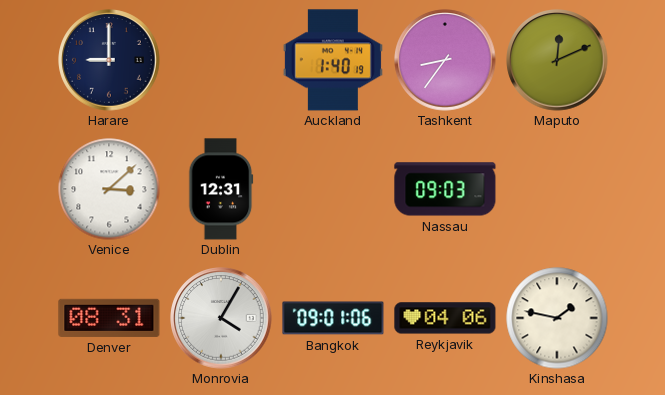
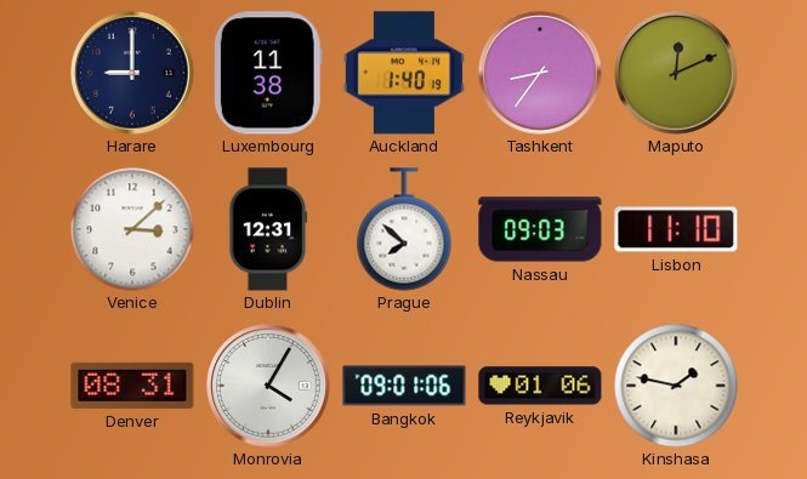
Luxembourg: none -> 11:38 (268, 73)
Prague: none -> 7:52 (404, 229)
Lisbon: none -> 11:10 (676, 229)
Reykjavik: 04:06 -> 01:06 (540, 386)
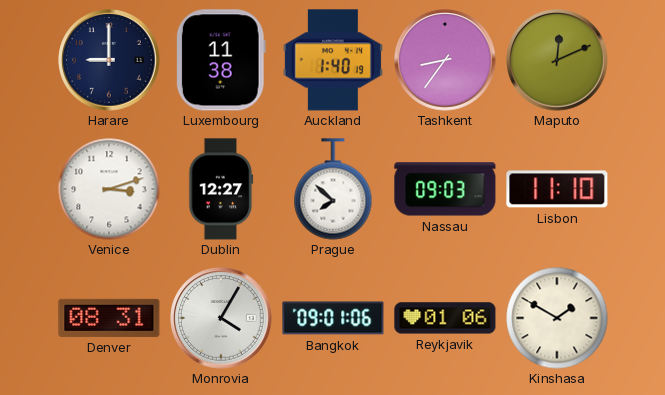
Venice: 3:08 -> 3:12 (109, 189)
Dublin: 12:31 -> 12:27 (221, 189)
Kinshasa: 1:47 -> 1:50 (557, 318)
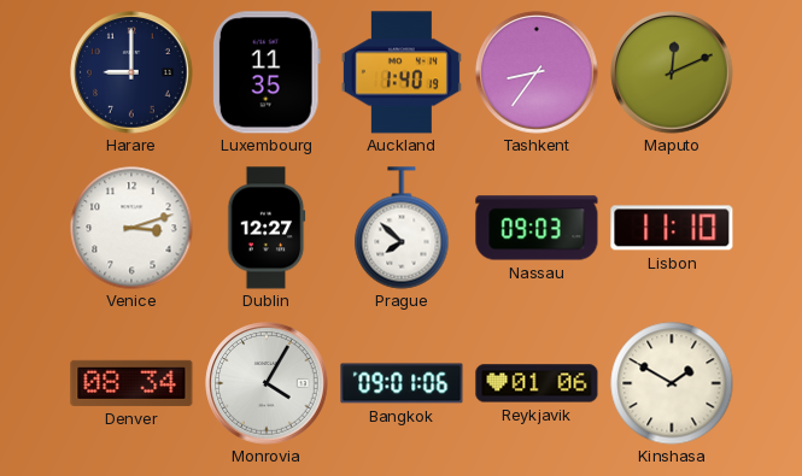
Luxembourg: 11:38 -> 11:35 (267, 72)
Denver: 08:31 -> 08:34 (131, 383)
